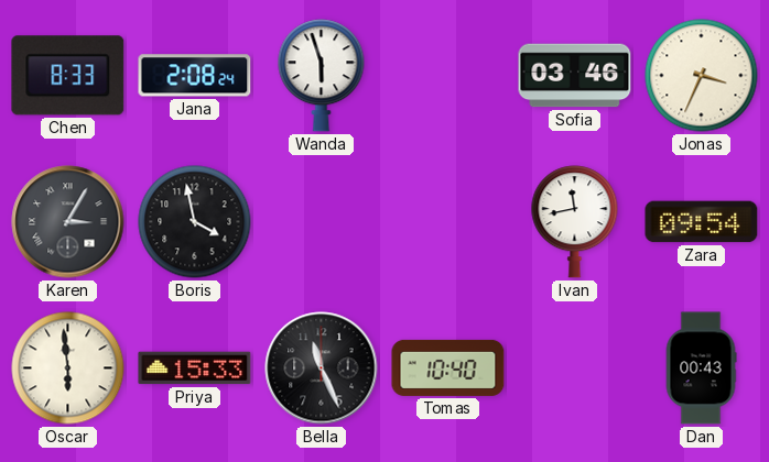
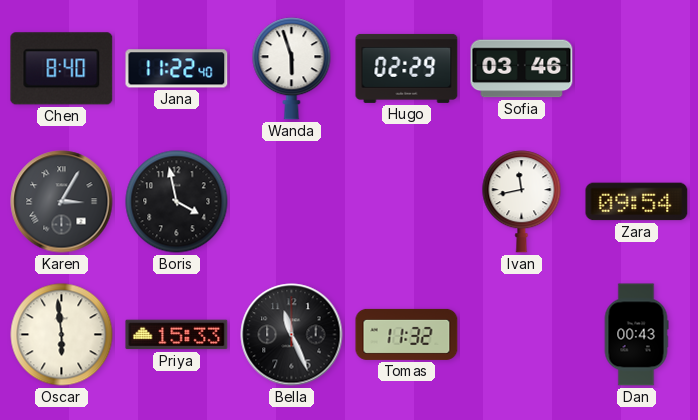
Chen: 8:33 -> 8:40 (62, 69)
Jana: 2:08 -> 11:22 (177, 69)
Hugo: none -> 02:29 (407, 68)
Jonas: 3:34 -> none (702, 76)
Tomas: 10:40 -> 11:32 (407, 334)
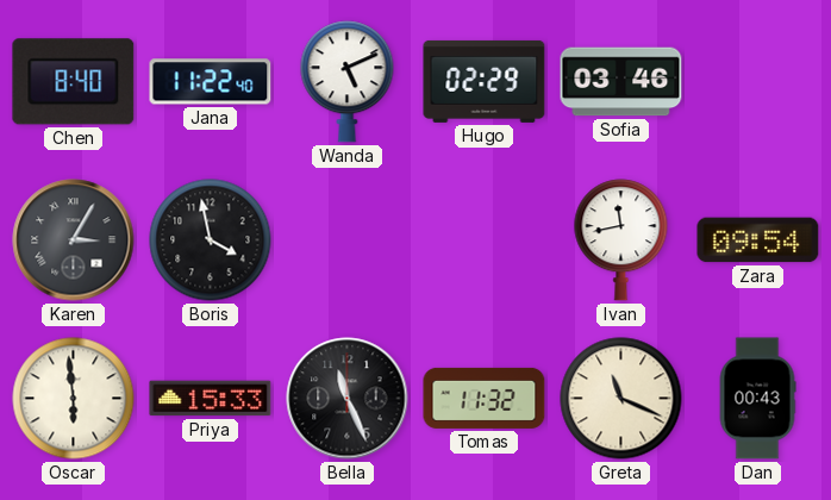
Wanda: 5:57 -> 5:11 (348, 82)
Greta: none -> 11:19 (621, 399)
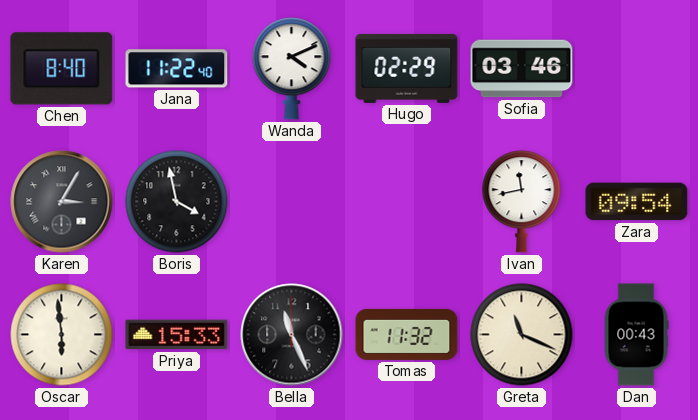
Wanda: 5:11 -> 4:11 (292, 69)
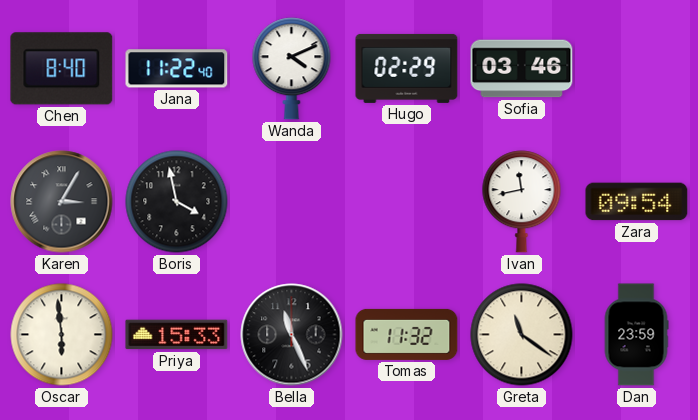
Greta: 11:19 -> 11:21 (522, 335)
Dan: 00:43 -> 23:59 (636, 335)
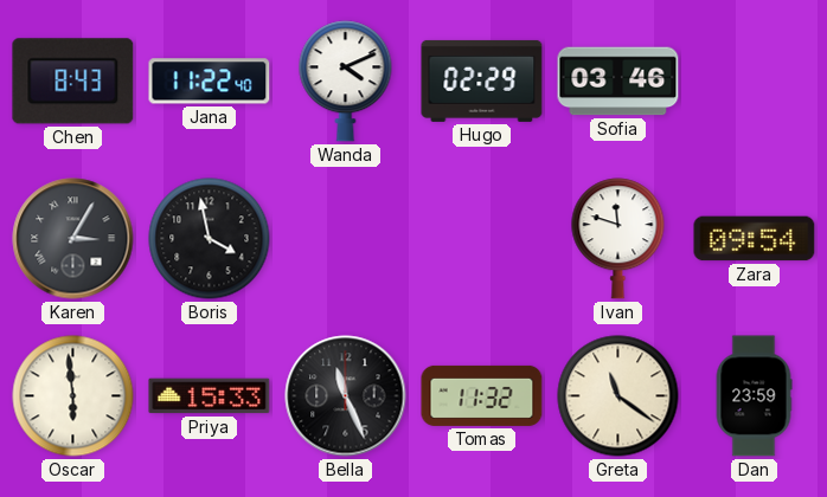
Chen: 8:40 -> 8:43 (73, 82)
Ivan: 11:43 -> 11:48 (618, 239)
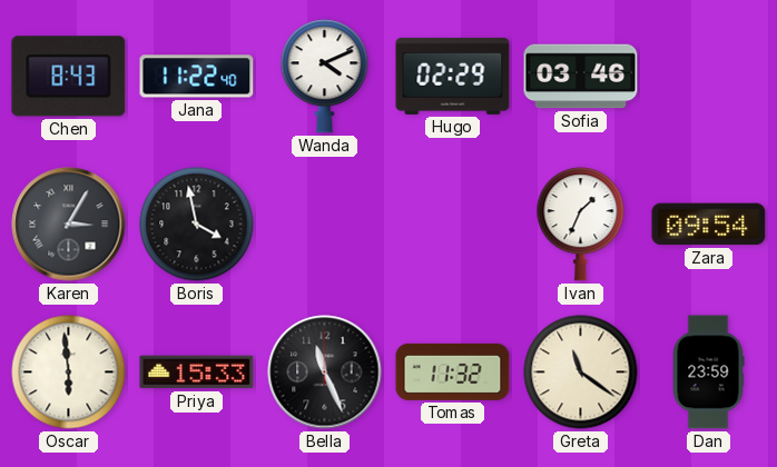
Ivan: 11:48 -> 1:34 (581, 225)
